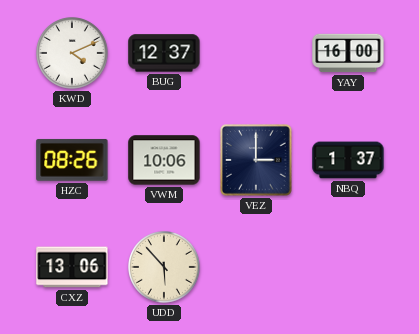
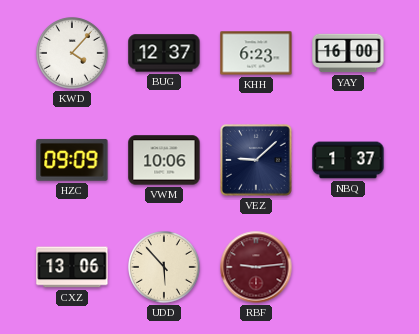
KWD: 4:11 -> 4:07 (73, 54)
KHH: none -> 6:23 (256, 53)
HZC: 08:26 -> 09:09 (72, 160)
VEZ: 3:00 -> 9:08 (257, 161)
RBF: none -> 9:14 (256, 267)
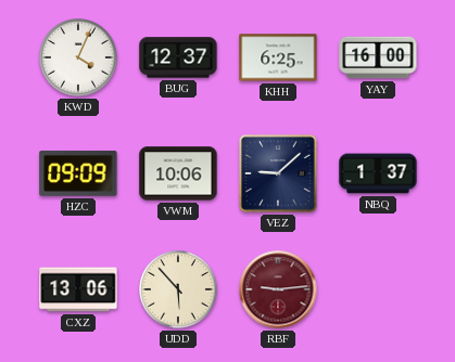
KWD: 4:07 -> 4:04 (79, 59)
KHH: 6:23 -> 6:25 (278, 57)
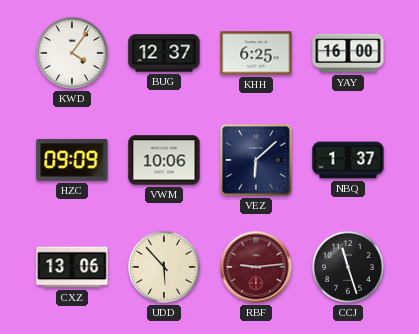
KWD: 4:04 -> 4:06 (73, 54)
VEZ: 9:08 -> 6:08 (257, 161)
CCJ: none -> 11:27 (349, 268)
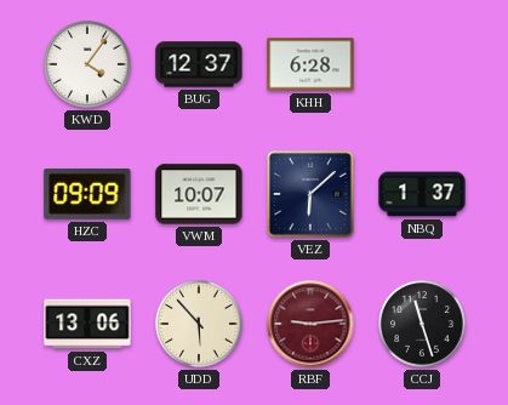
KHH: 6:25 -> 6:28 (310, 64)
YAY: 16:00 -> none (348, 53)
VWM: 10:06 -> 10:07 (199, 194)
